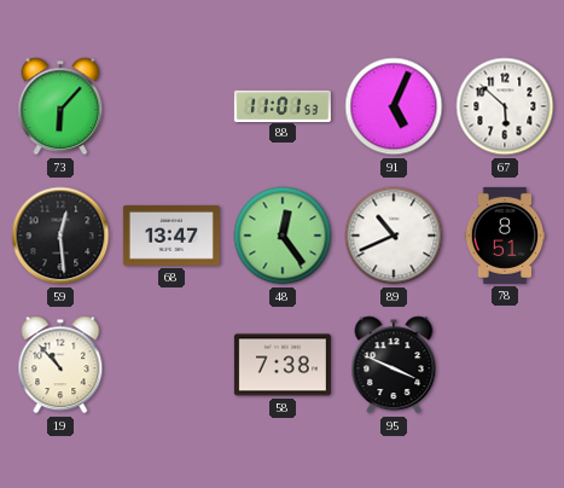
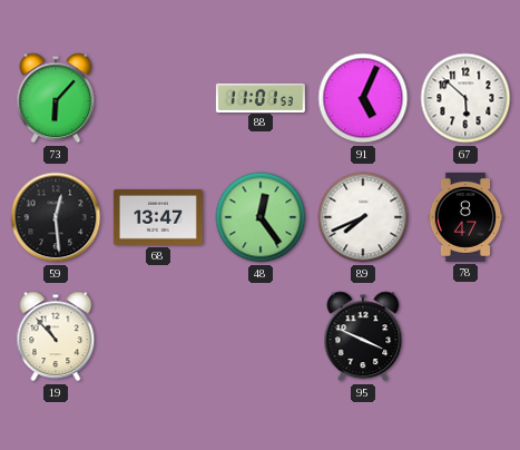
89: 10:41 -> 7:41 (363, 217)
78: 8:51 -> 8:47 (465, 217)
58: 7:38 -> none (283, 365)
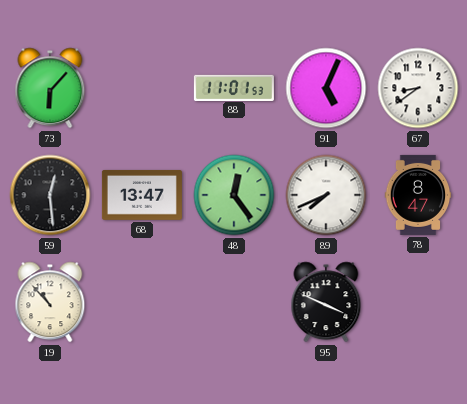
67: 5:52 -> 8:39 (418, 88)
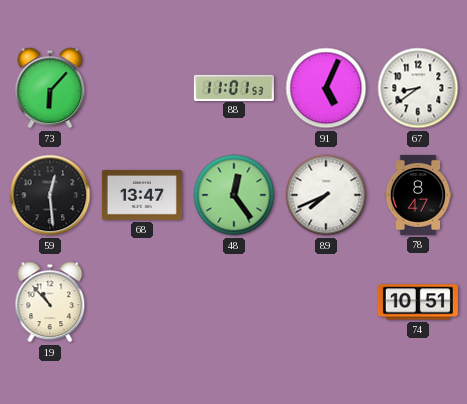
95: 3:49 -> none (326, 302)
74: none -> 10:51 (418, 302)
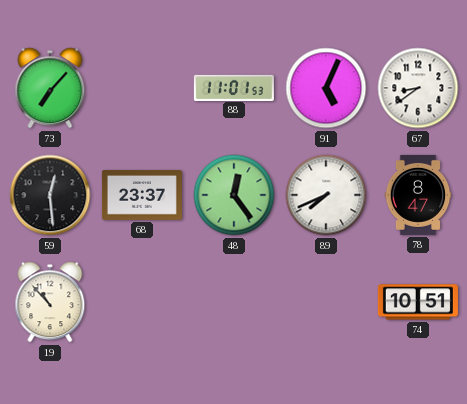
73: 6:07 -> 7:07 (50, 88)
68: 13:47 -> 23:37 (142, 195)
